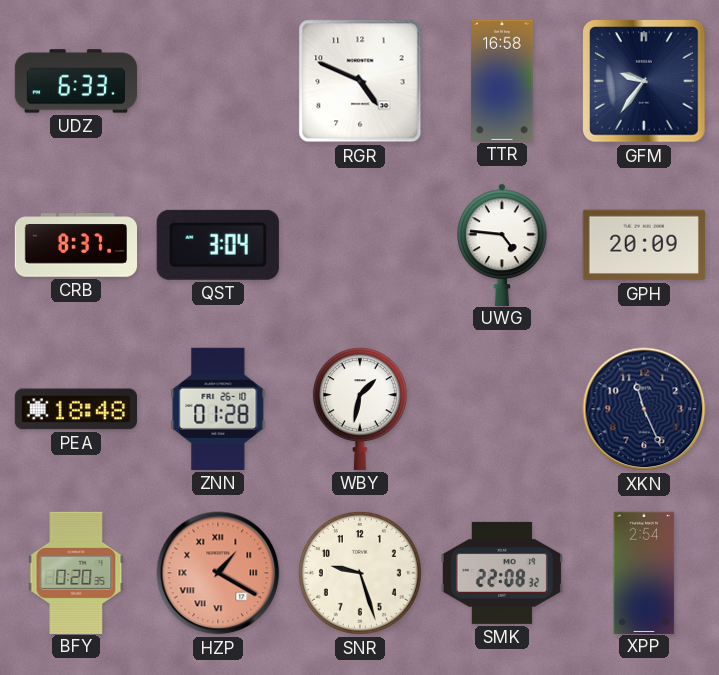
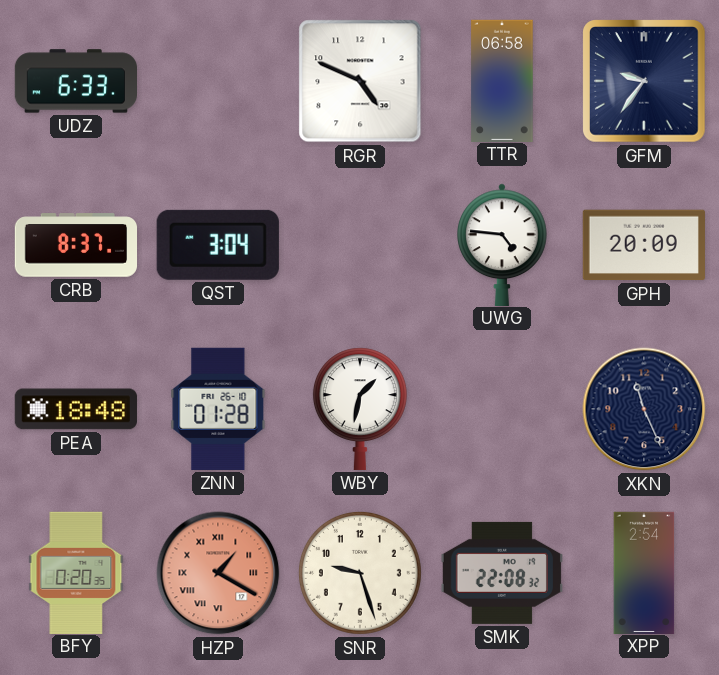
TTR: 16:58 -> 06:58 (502, 80)
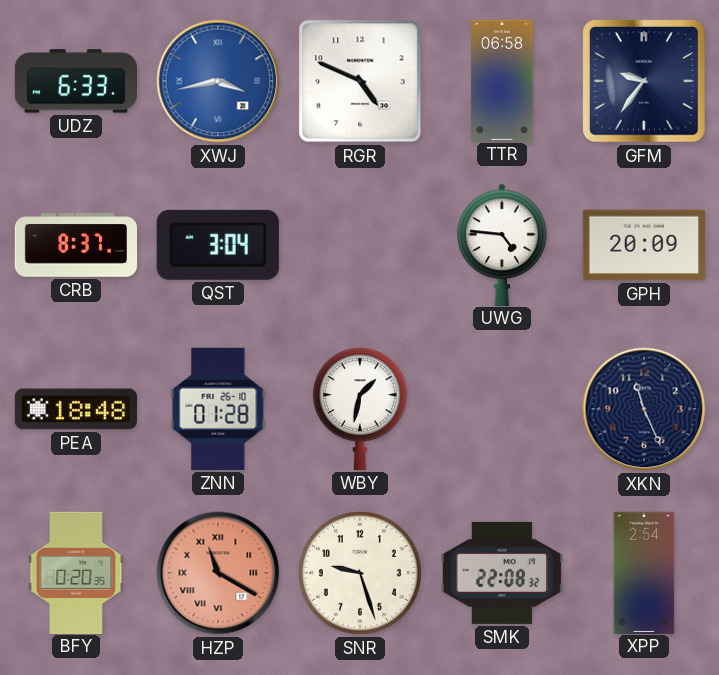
XWJ: none -> 3:43 (218, 81)
HZP: 1:20 -> 11:20 (218, 573)
